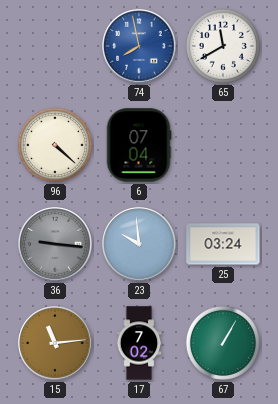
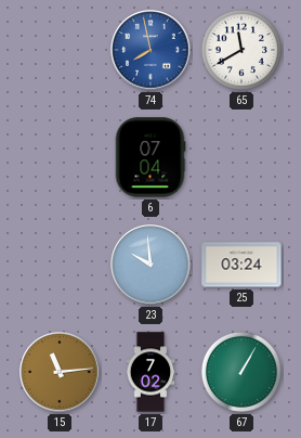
96: 4:22 -> none (55, 145)
36: 9:16 -> none (55, 244)
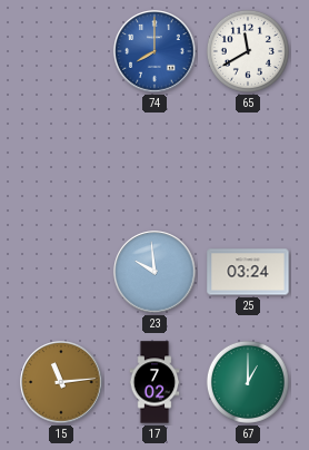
74: 7:58 -> 8:00 (154, 51)
6: 07:04 -> none (150, 157)
67: 1:05 -> 1:00 (248, 382)
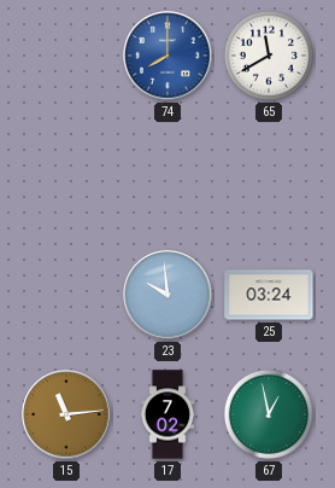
67: 1:00 -> 12:58 (269, 414)
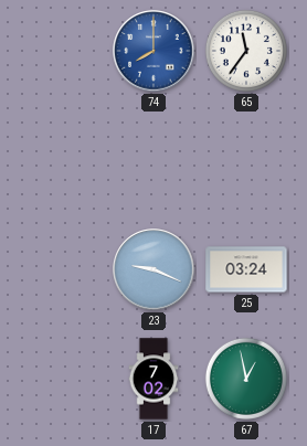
65: 11:40 -> 11:36 (246, 51)
23: 9:59 -> 9:19 (153, 269)
15: 11:14 -> none (66, 414)
